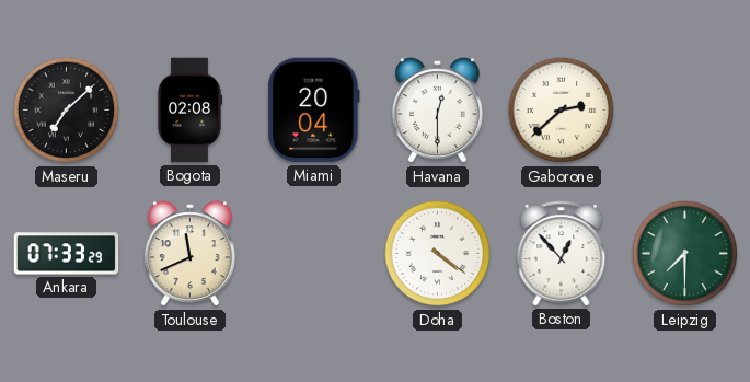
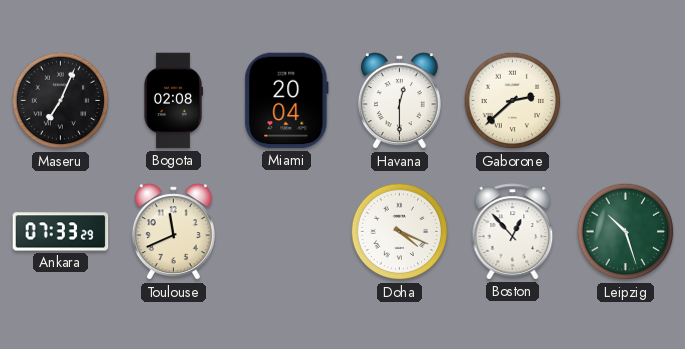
Maseru: 7:08 -> 7:04 (61, 101)
Doha: 4:21 -> 4:19 (400, 232)
Leipzig: 7:30 -> 10:27 (626, 232)
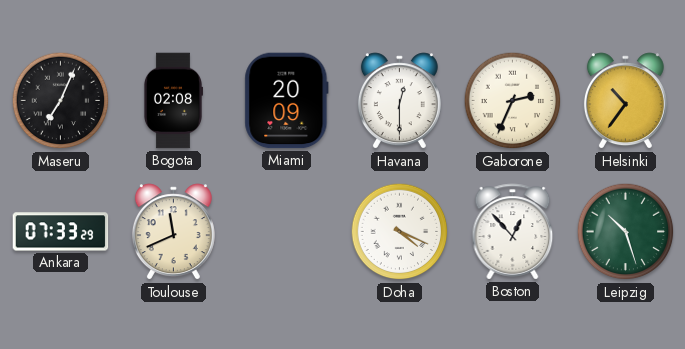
Miami: 20:04 -> 20:09 (287, 101)
Gaborone: 2:38 -> 2:34 (513, 101)
Helsinki: none -> 10:36 (625, 101)
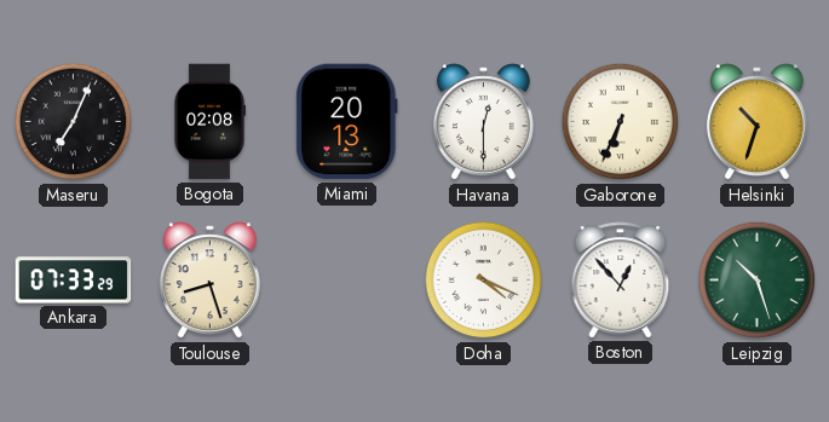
Miami: 20:09 -> 20:13 (347, 122)
Gaborone: 2:34 -> 6:34 (621, 122)
Helsinki: 10:36 -> 10:33 (756, 122)
Toulouse: 11:41 -> 8:27 (209, 281)
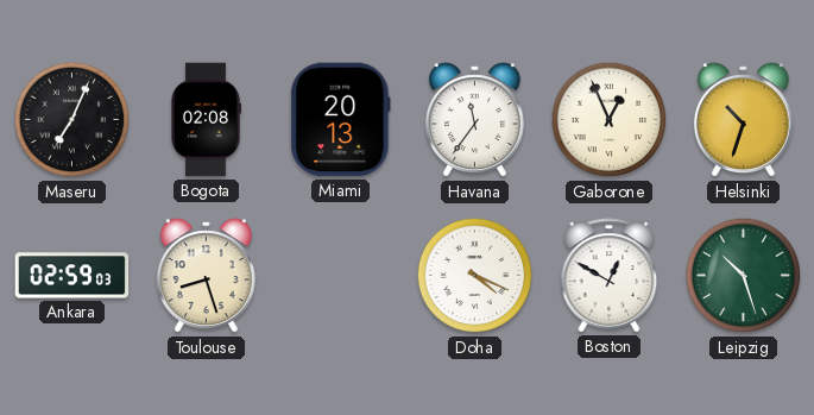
Havana: 12:30 -> 11:36 (474, 120)
Gaborone: 6:34 -> 12:56 (610, 120)
Ankara: 07:33 -> 02:59 (72, 276)
Boston: 12:53 -> 12:50 (610, 276)
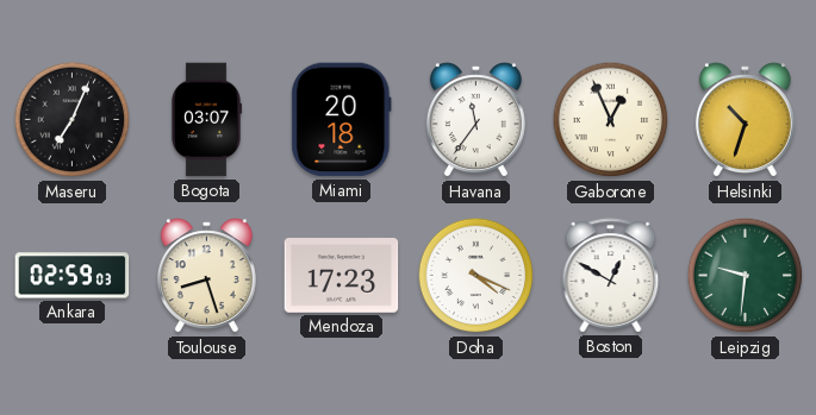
Bogota: 02:08 -> 03:07 (205, 120)
Miami: 20:13 -> 20:18 (342, 120)
Mendoza: none -> 17:23 (342, 276)
Leipzig: 10:27 -> 9:31 (746, 276)
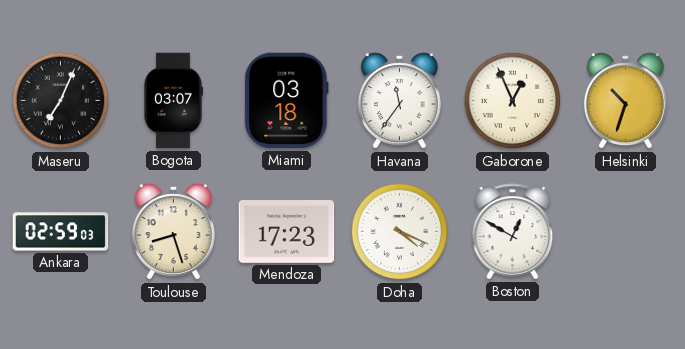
Miami: 20:18 -> 03:18 (287, 101)
Leipzig: 9:31 -> none (746, 276)
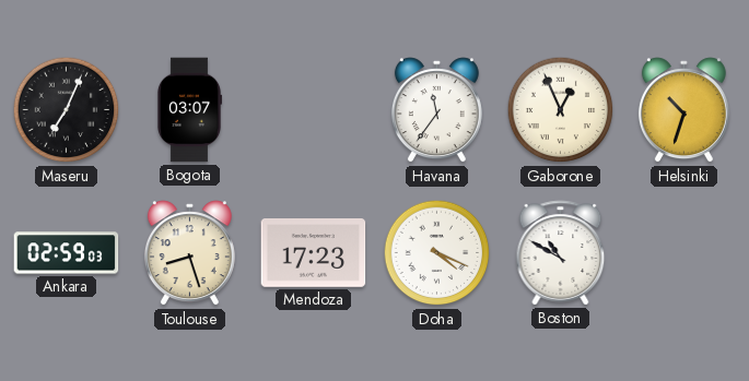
Miami: 03:18 -> none (287, 101)
Boston: 12:50 -> 10:50 (561, 253)
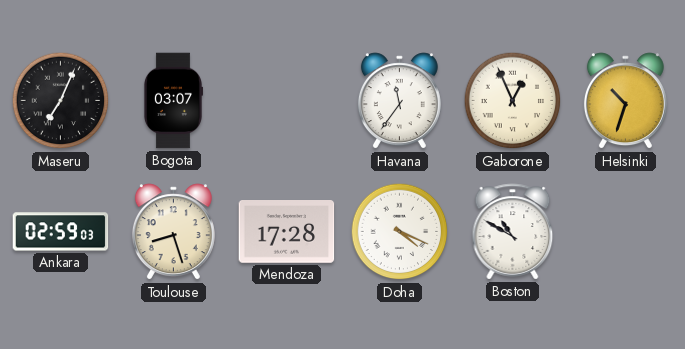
Mendoza: 17:23 -> 17:28 (287, 232)
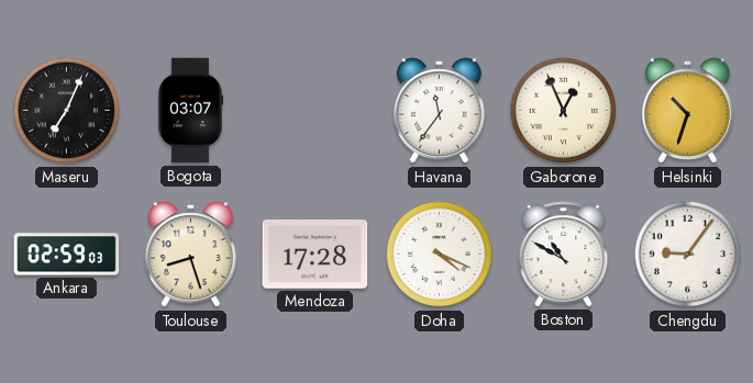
Chengdu: none -> 9:06 (688, 255)
